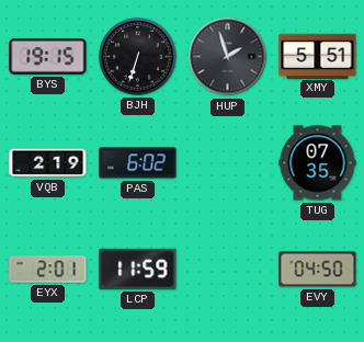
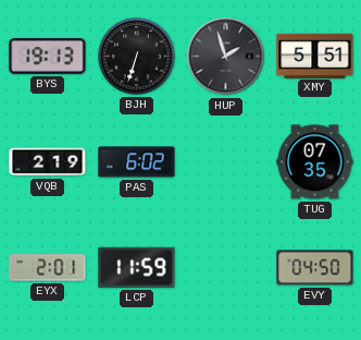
BYS: 19:15 -> 19:13 (48, 56)
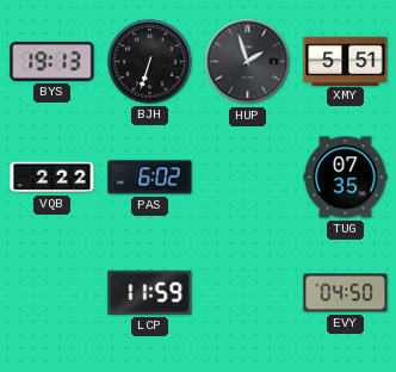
VQB: 2:19 -> 2:22 (52, 178)
EYX: 2:01 -> none (48, 268)
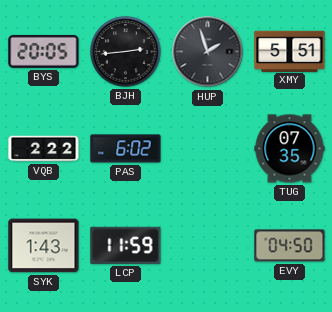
BYS: 19:13 -> 20:05 (44, 51)
BJH: 6:33 -> 2:44 (126, 52)
SYK: none -> 1:43 (44, 246)
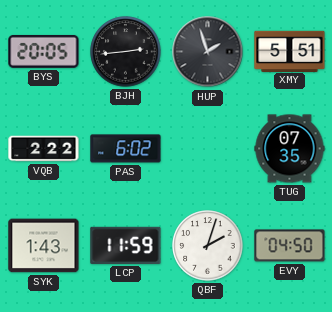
QBF: none -> 2:03 (208, 246)
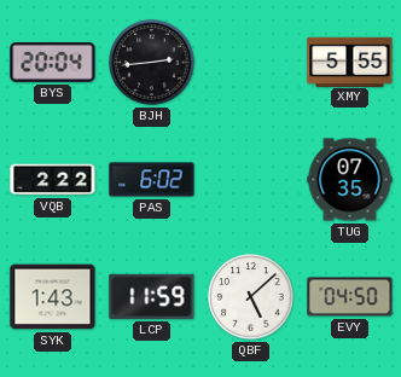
BYS: 20:05 -> 20:04 (53, 62)
HUP: 1:57 -> none (208, 52)
XMY: 5:51 -> 5:55 (350, 62)
QBF: 2:03 -> 5:08 (251, 297)
